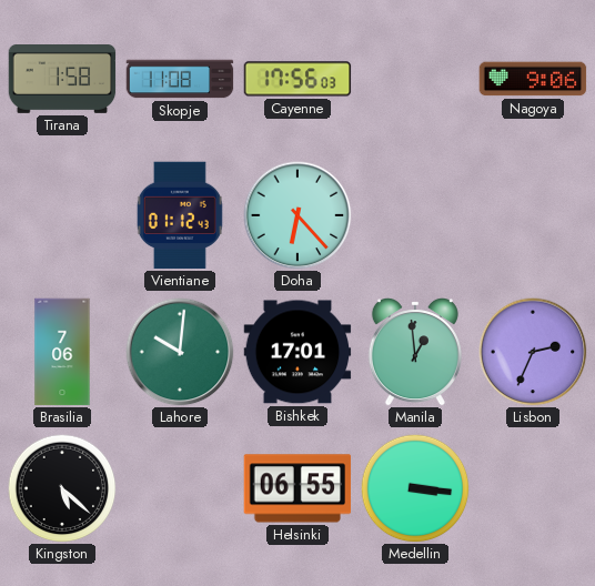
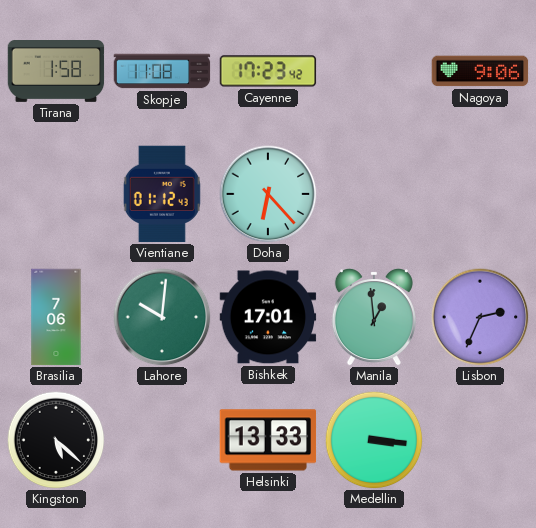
Cayenne: 17:56 -> 17:23 (268, 71)
Helsinki: 06:55 -> 13:33 (268, 440)
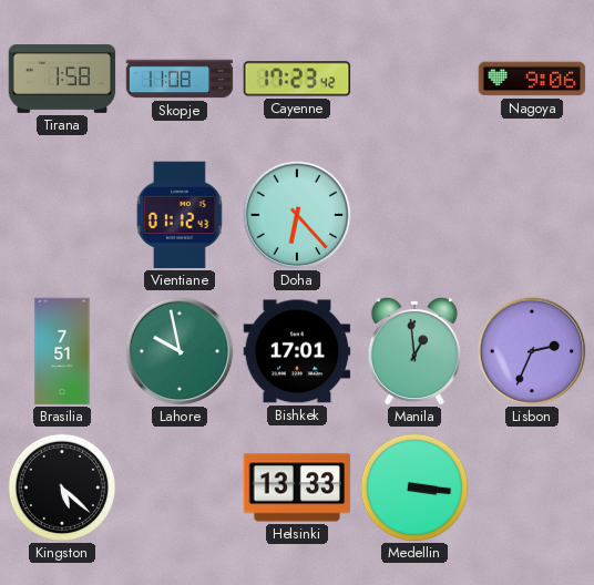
Brasilia: 7:06 -> 7:51 (62, 351)
Lahore: 10:01 -> 9:58 (180, 351)
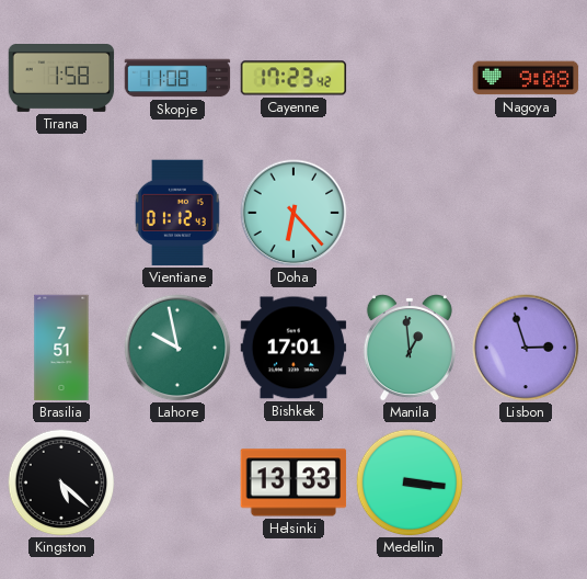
Nagoya: 9:06 -> 9:08 (526, 78)
Lisbon: 2:34 -> 2:57 (526, 348)
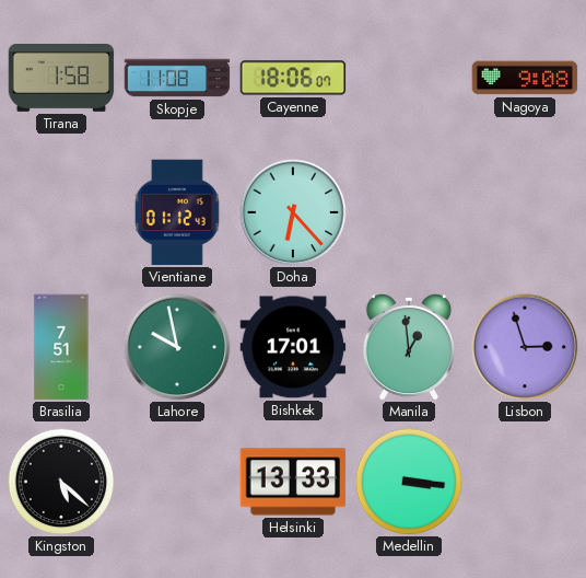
Cayenne: 17:23 -> 18:06 (293, 78)
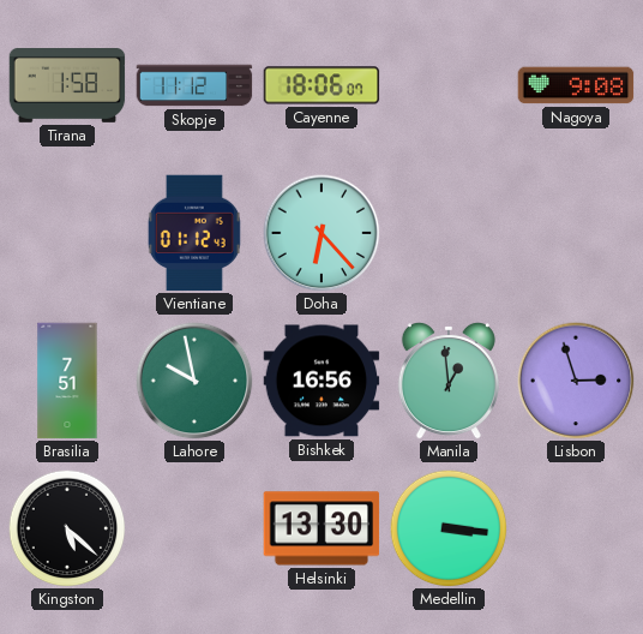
Skopje: 11:08 -> 11:12 (194, 85)
Bishkek: 17:01 -> 16:56 (321, 381)
Helsinki: 13:33 -> 13:30 (321, 528)
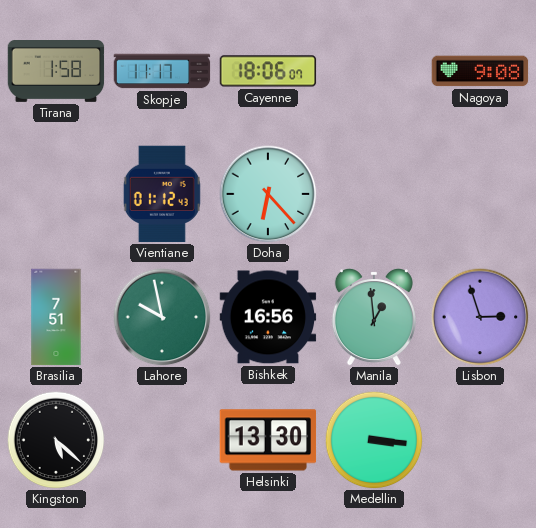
Skopje: 11:12 -> 11:17 (162, 71)
